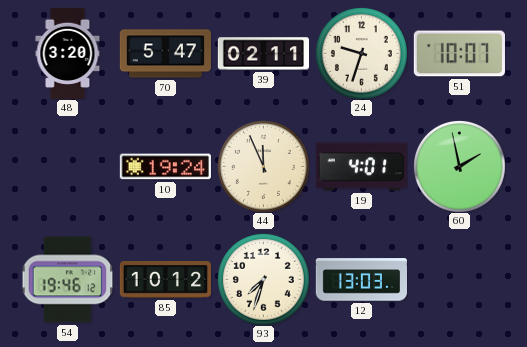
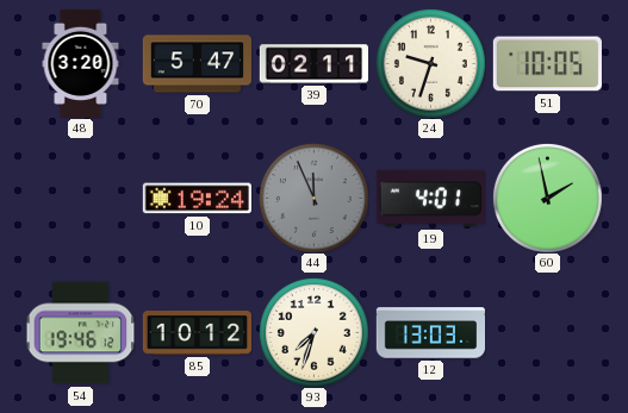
51: 10:07 -> 10:05 (547, 64)
44 dial: cream -> grey (313, 198)
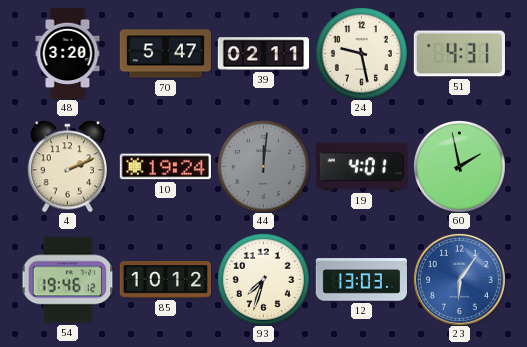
24: 9:33 -> 9:28 (361, 53)
51: 10:05 -> 4:31 (459, 54)
4: none -> 2:11 (68, 166)
44: 11:56 -> 12:01 (263, 166)
23: none -> 6:06 (459, 279)
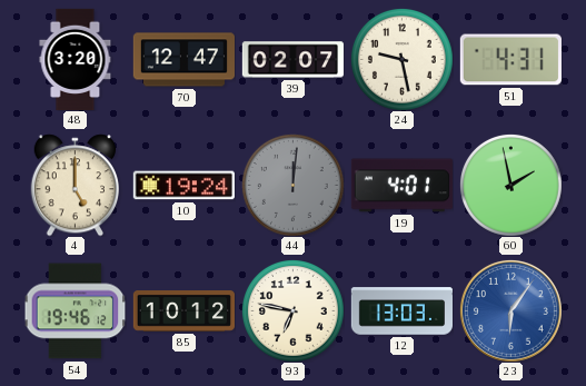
70: 5:47 -> 12:47 (183, 60)
39: 02:11 -> 02:07 (292, 60)
4: 2:11 -> 5:00 (76, 185)
93: 7:33 -> 6:47 (292, 310)
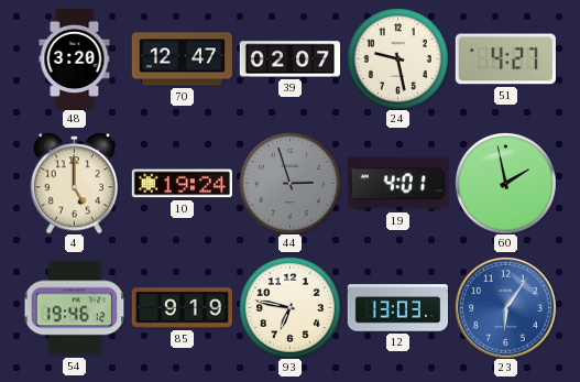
51: 4:31 -> 4:27 (505, 59)
44: 12:01 -> 2:57 (289, 183)
85: 10:12 -> 9:19 (182, 308)
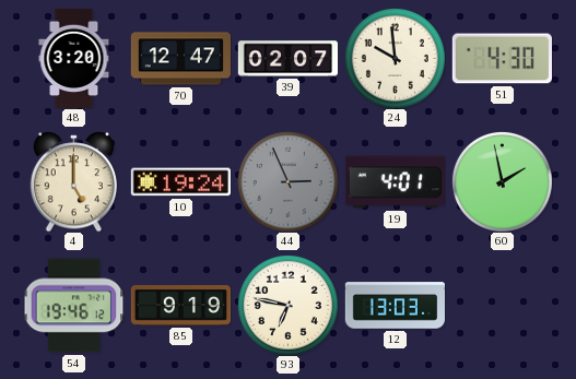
24: 9:28 -> 9:59 (395, 58)
51: 4:27 -> 4:30 (502, 59)
44: 2:57 -> 2:56 (287, 181)
23: 6:06 -> none (505, 307)
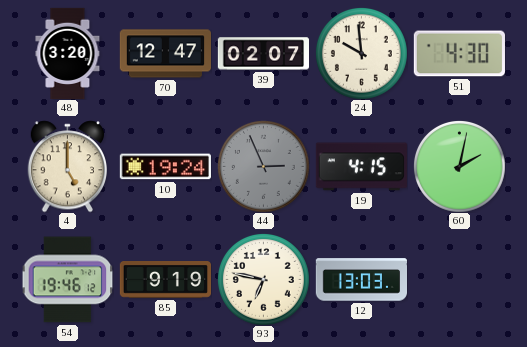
19: 4:01 -> 4:15 (361, 167)
60: 1:58 -> 2:02 (459, 166)
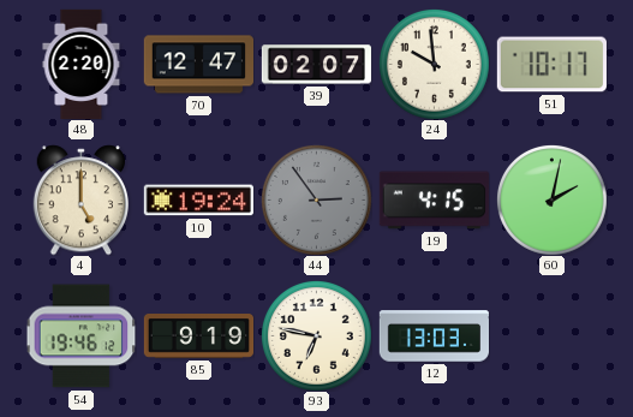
48: 3:20 -> 2:20 (82, 64)
51: 4:30 -> 10:17 (551, 65)
44: 2:56 -> 2:54 (316, 199)
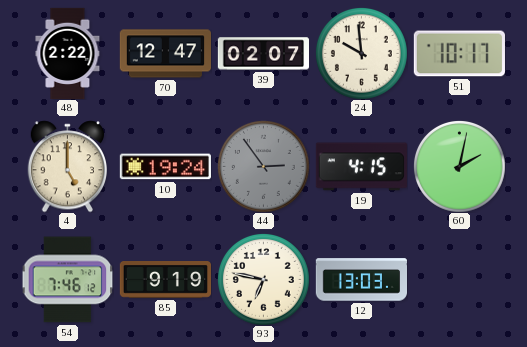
48: 2:20 -> 2:22 (68, 53)
54: 19:46 -> 7:46 (67, 280)
